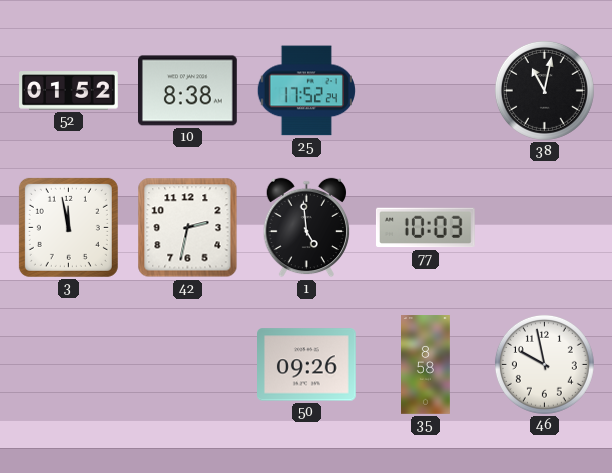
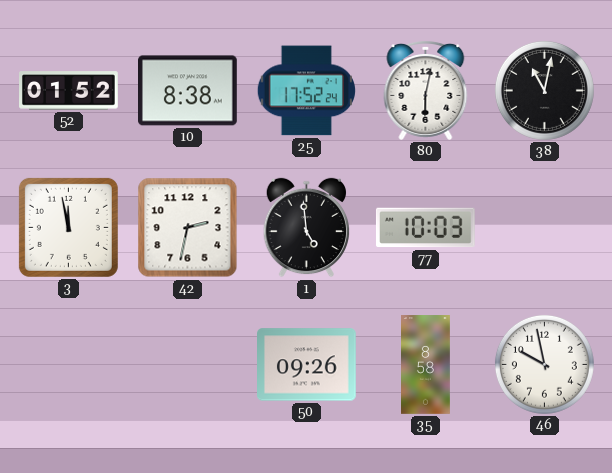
80: none -> 6:02 (426, 91)
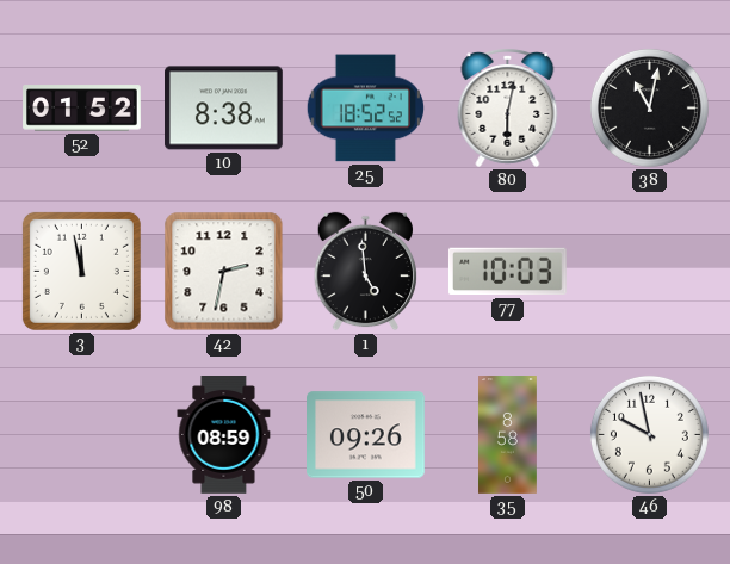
25: 17:52 -> 18:52 (365, 109)
98: none -> 08:59 (224, 435)
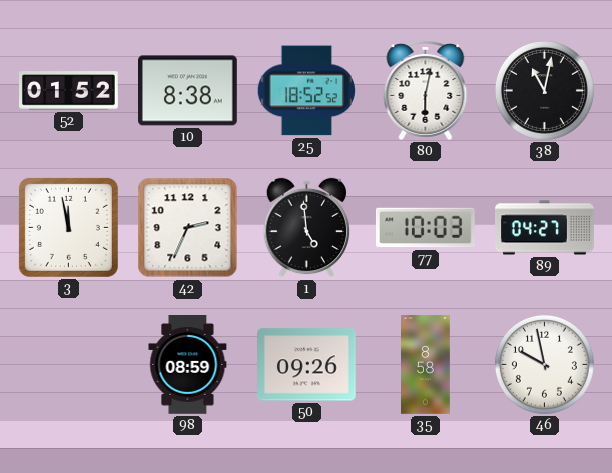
42: 2:32 -> 2:34 (188, 228)
89: none -> 04:27 (545, 228)
